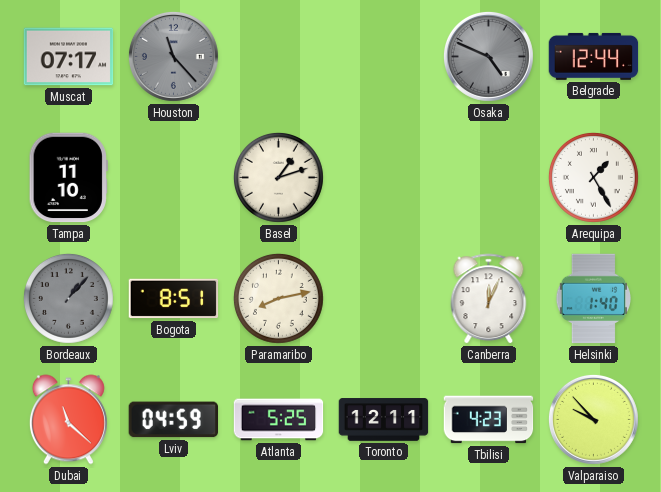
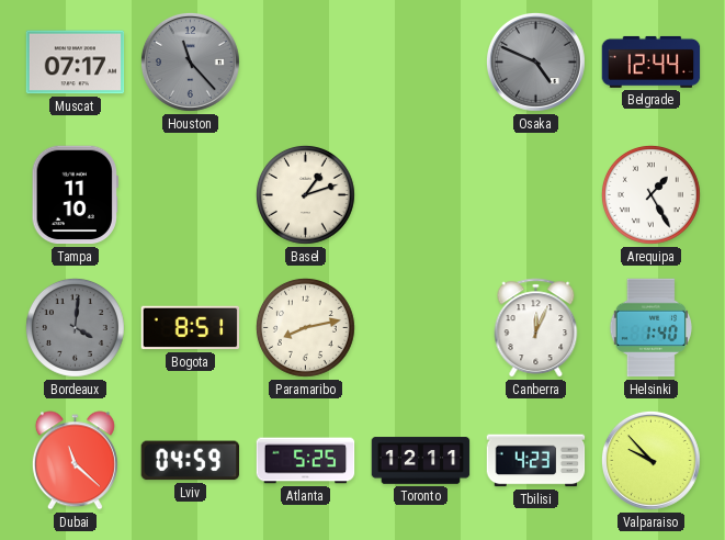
Bordeaux: 1:07 -> 4:01 (75, 327)
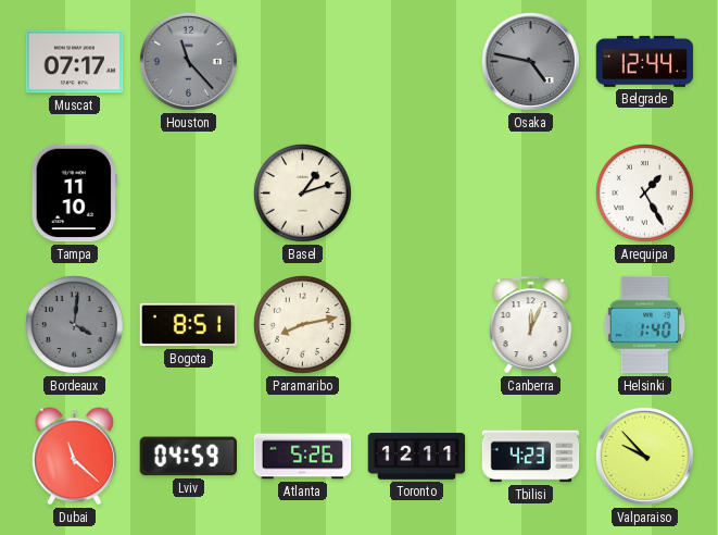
Osaka: 4:49 -> 4:47 (530, 61)
Atlanta: 5:25 -> 5:26 (303, 457)
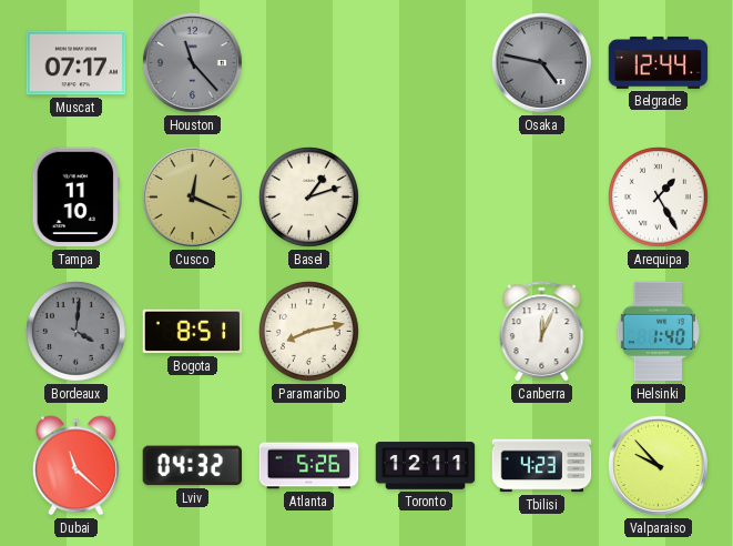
Cusco: none -> 12:19 (192, 196)
Lviv: 04:59 -> 04:32 (192, 466)
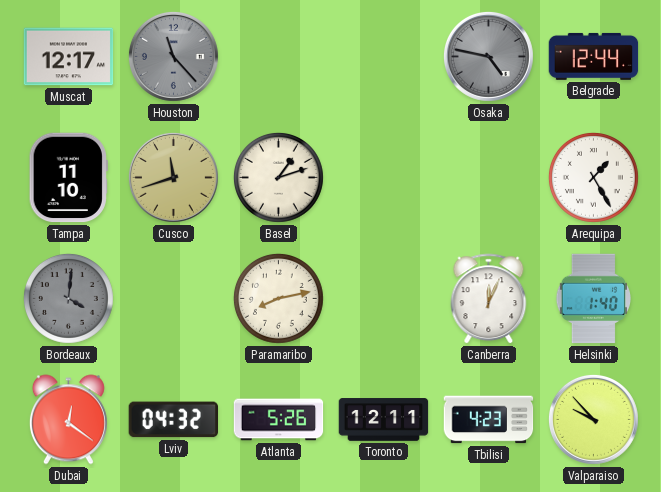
Muscat: 07:17 -> 12:17 (69, 57)
Cusco: 12:19 -> 11:42 (173, 177)
Bogota: 8:51 -> none (193, 332)
Dubai: 11:22 -> 12:21 (68, 420)
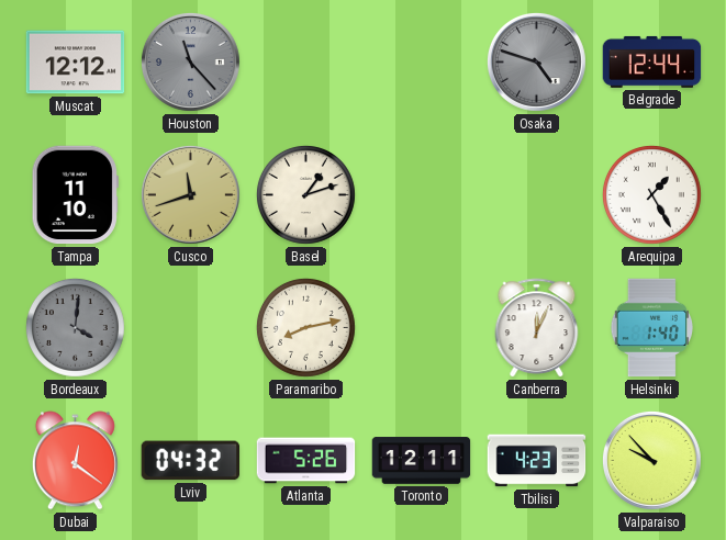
Muscat: 12:17 -> 12:12 (76, 63)
Osaka: 4:47 -> 4:48 (536, 61)
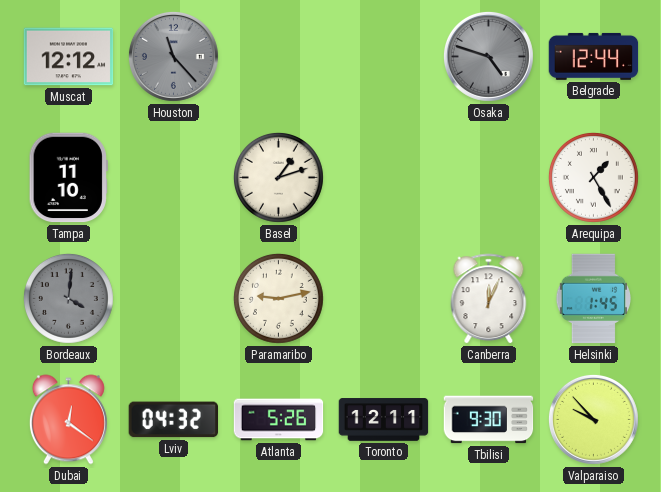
Cusco: 11:42 -> none (190, 194)
Paramaribo: 8:13 -> 9:13 (278, 298)
Helsinki: 1:40 -> 1:45 (593, 299)
Tbilisi: 4:23 -> 9:30 (489, 420)
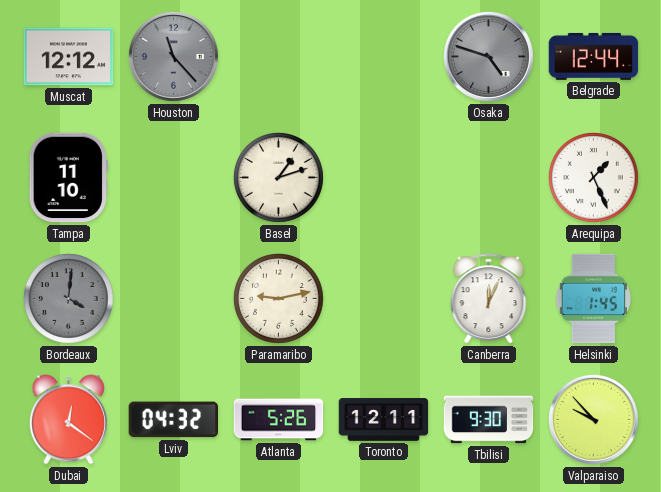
Arequipa: 1:25 -> 1:26 (593, 177)
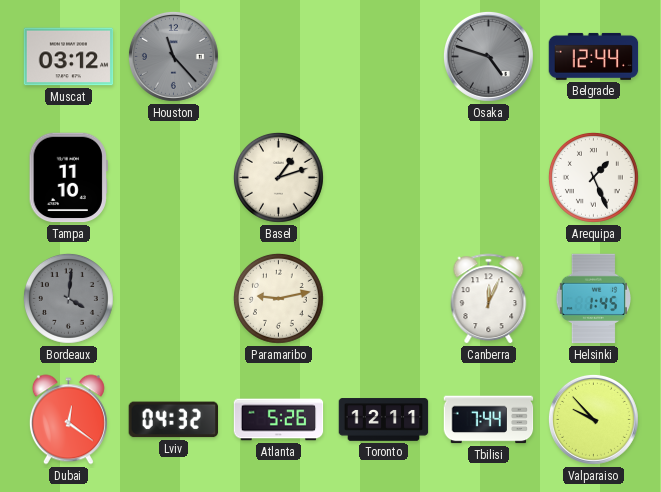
Muscat: 12:12 -> 03:12 (69, 57)
Tbilisi: 9:30 -> 7:44 (489, 420)
